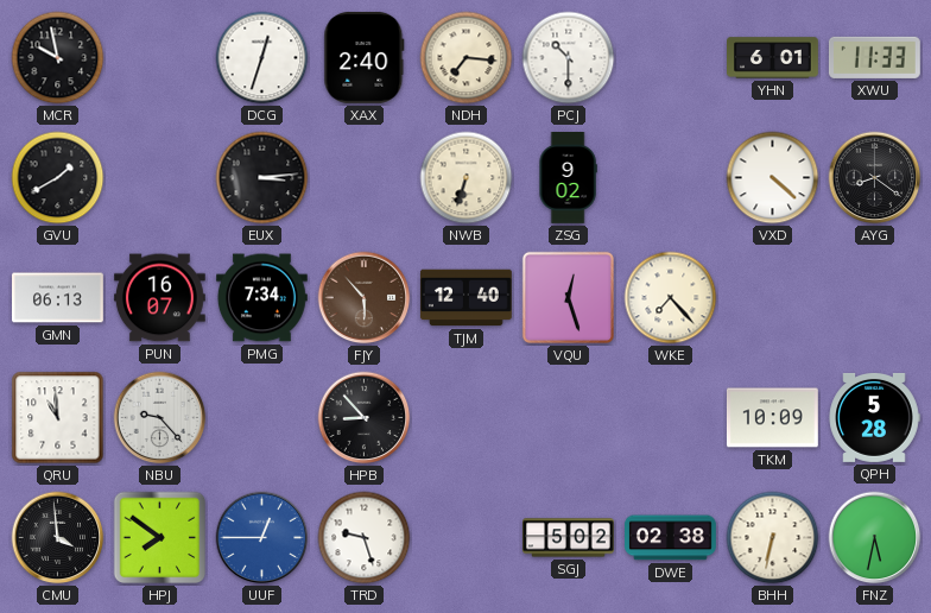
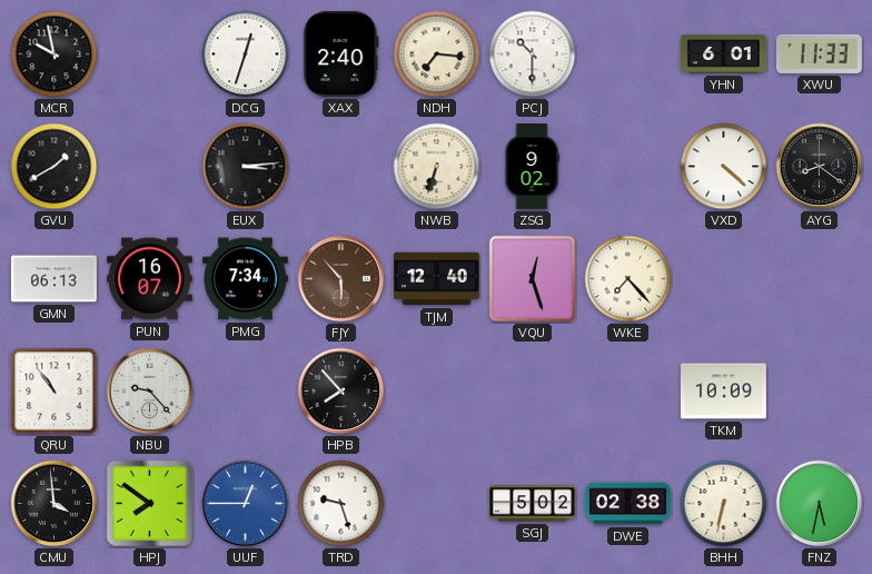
QRU: 10:59 -> 10:54 (54, 392)
HPB: 8:53 -> 7:53 (341, 392)
QPH: 5:28 -> none (874, 417)
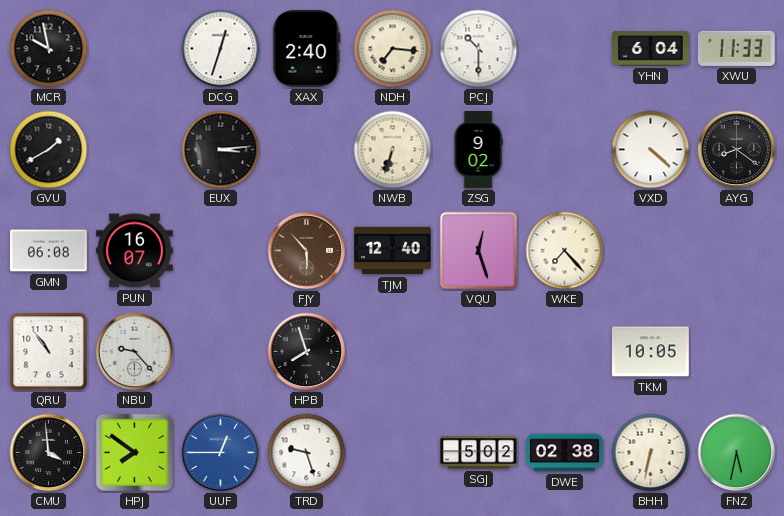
YHN: 6:01 -> 6:04 (651, 49)
GMN: 06:13 -> 06:08 (49, 251)
PMG: 7:34 -> none (246, 279)
HPB: 7:53 -> 7:57 (307, 352)
TKM: 10:09 -> 10:05 (650, 352)
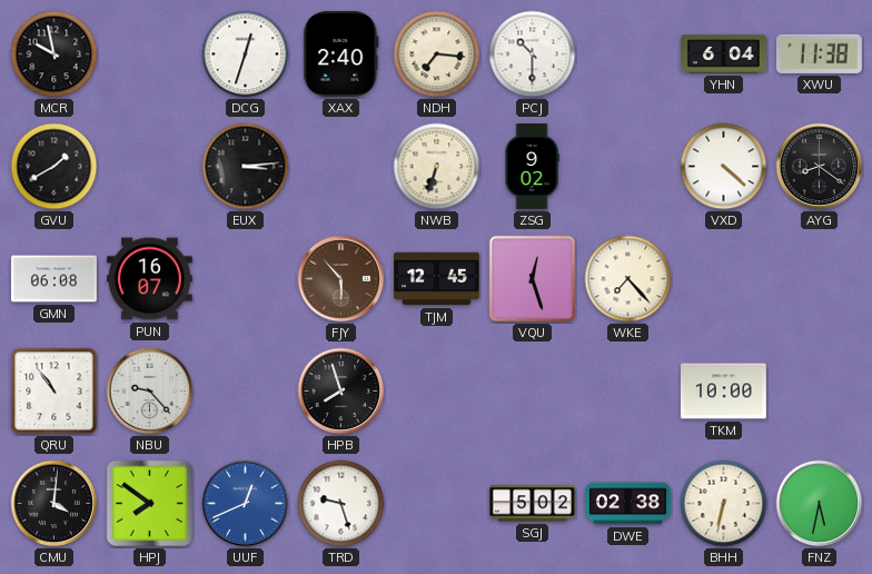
XWU: 11:33 -> 11:38 (819, 53)
TJM: 12:40 -> 12:45 (437, 279)
TKM: 10:05 -> 10:00 (723, 392)
CMU: 3:59 -> 4:01 (54, 504)
UUF: 12:45 -> 12:41 (246, 504)
